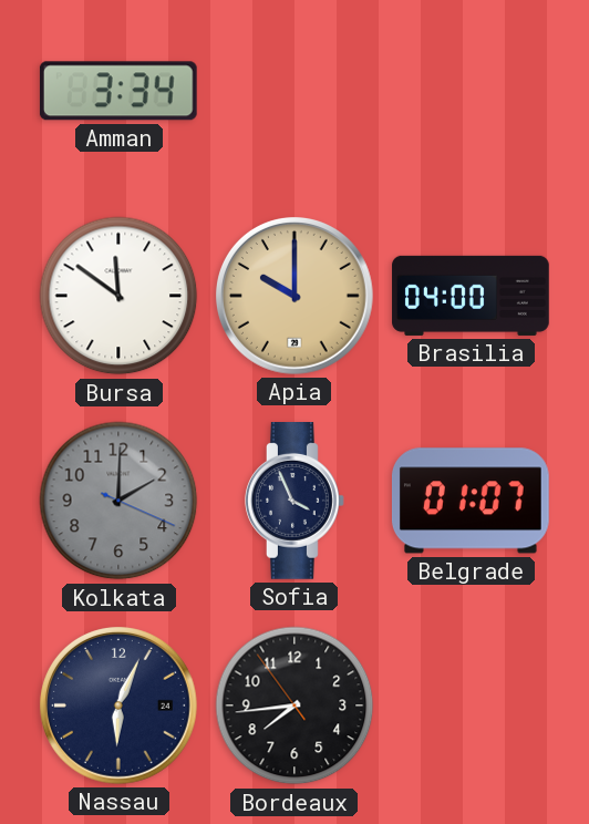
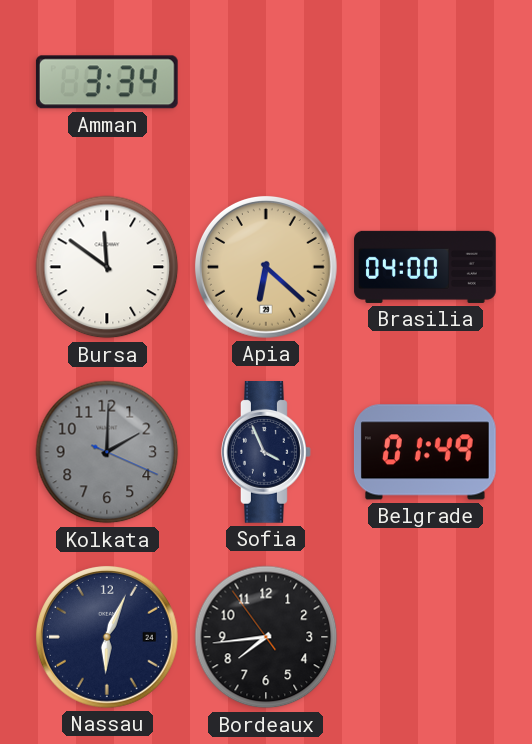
Apia: 10:00 -> 6:22 (266, 267)
Belgrade: 01:07 -> 01:49 (425, 452)
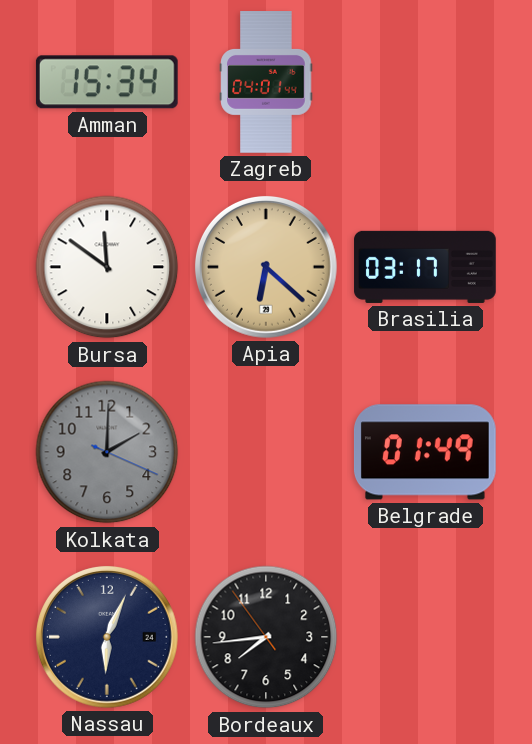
Amman: 3:34 -> 15:34 (107, 82)
Zagreb: none -> 04:01 (266, 82)
Brasilia: 04:00 -> 03:17 (425, 267)
Sofia: 3:56 -> none (267, 453)
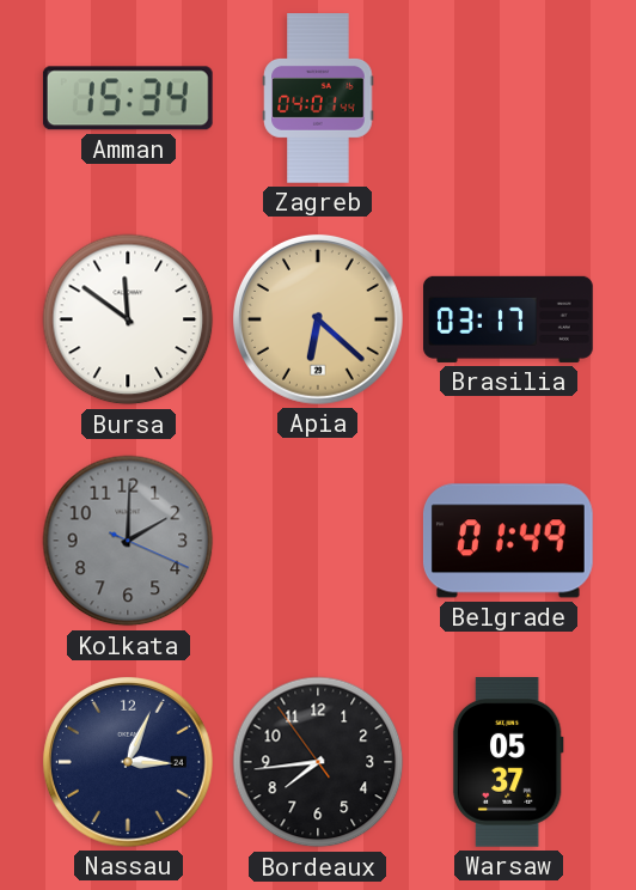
Nassau: 6:04 -> 3:04 (128, 762)
Warsaw: none -> 05:37 (508, 763)
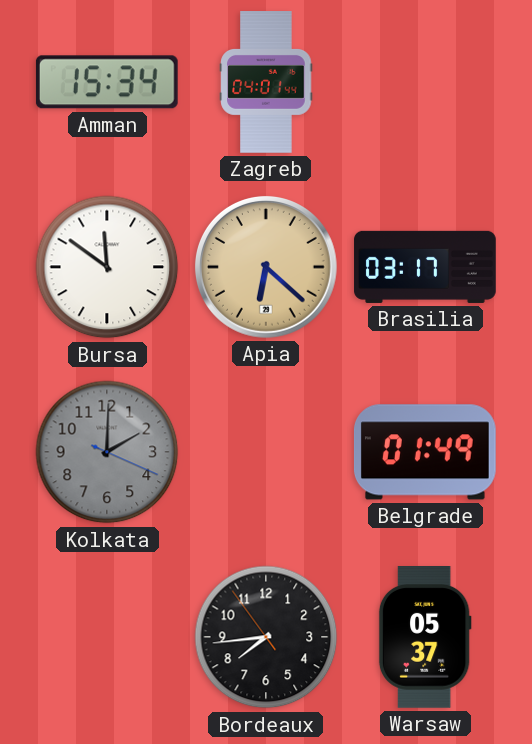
Nassau: 3:04 -> none (128, 762)
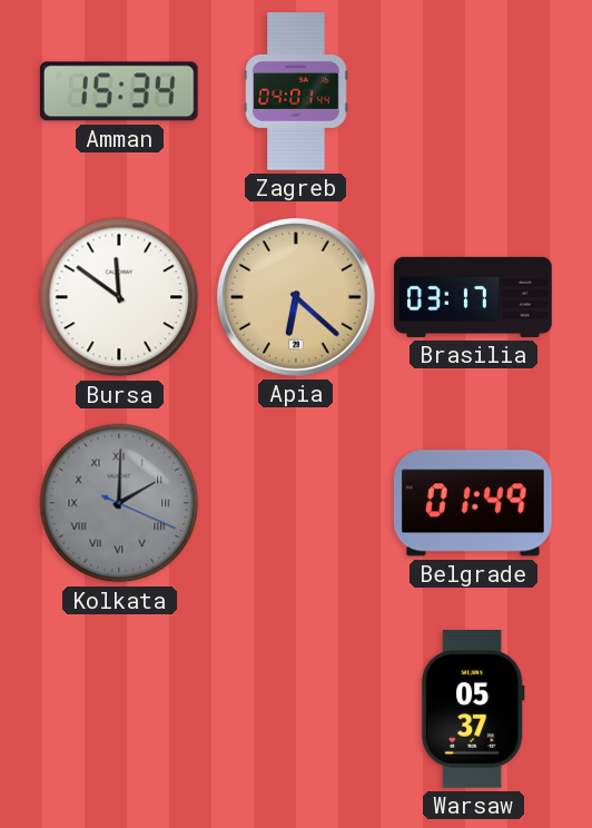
Kolkata numerals: Arabic -> Roman (119, 503)
Bordeaux: 7:43 -> none (266, 637)
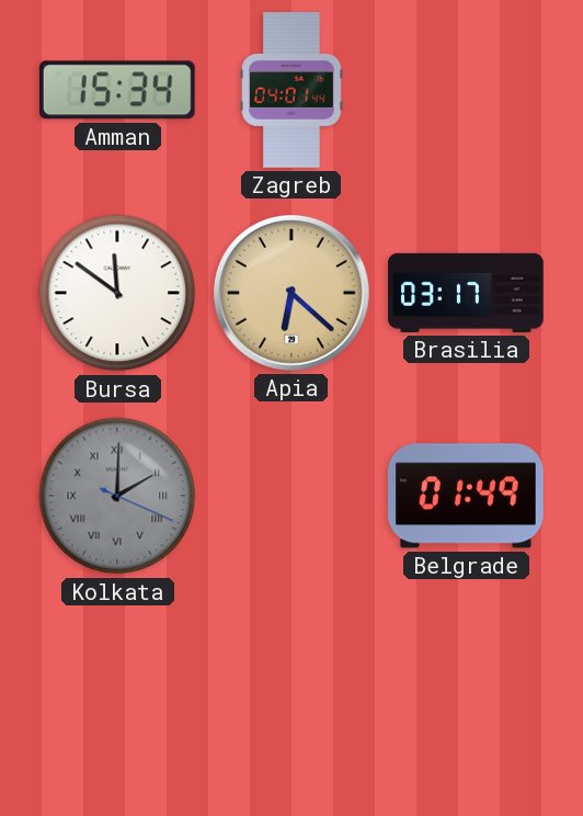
Warsaw: 05:37 -> none (473, 710)
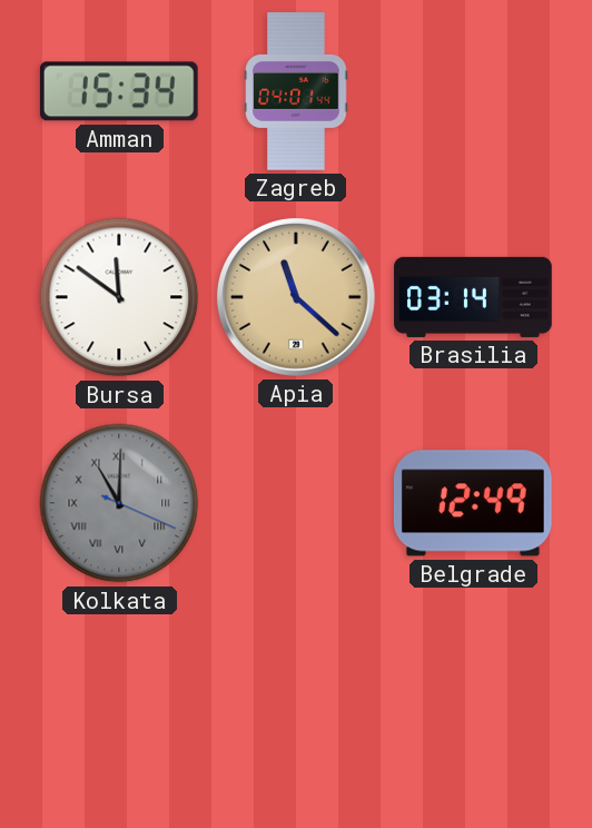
Apia: 6:22 -> 11:22 (296, 297)
Brasilia: 03:17 -> 03:14 (473, 297)
Kolkata: 2:00 -> 11:00 (119, 503)
Belgrade: 01:49 -> 12:49 (473, 503)
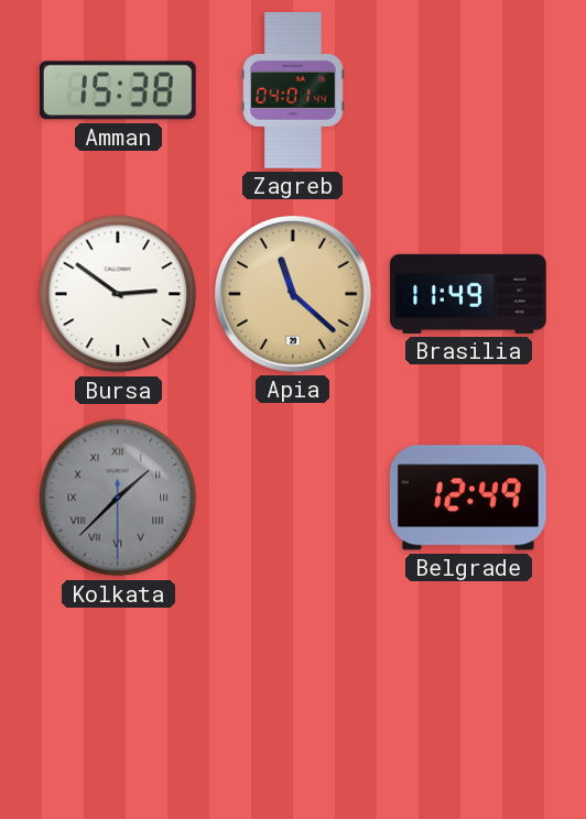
Amman: 15:34 -> 15:38 (118, 90)
Bursa: 11:51 -> 2:51 (118, 294)
Brasilia: 03:14 -> 11:49 (468, 294)
Kolkata: 11:00 -> 1:37 (118, 498)
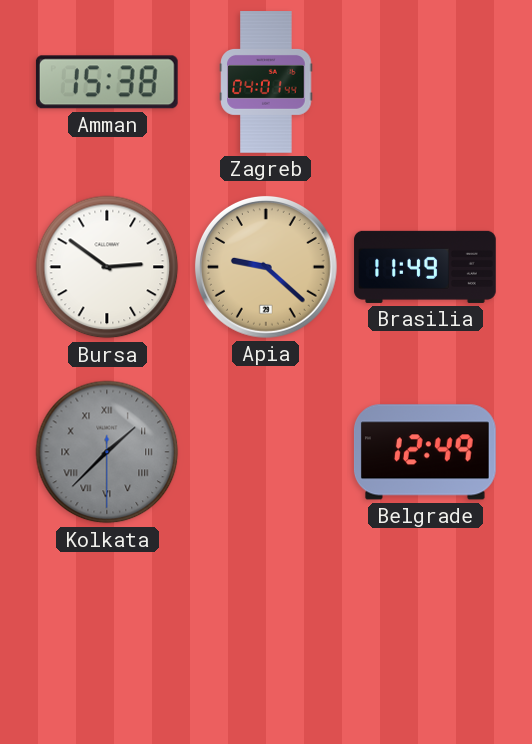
Apia: 11:22 -> 9:22 (266, 267)
